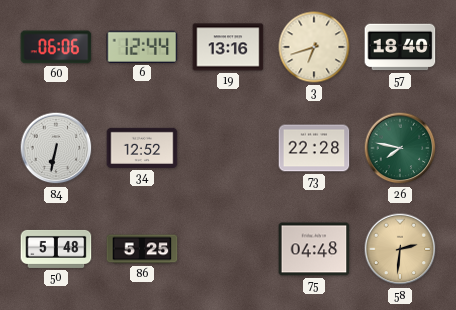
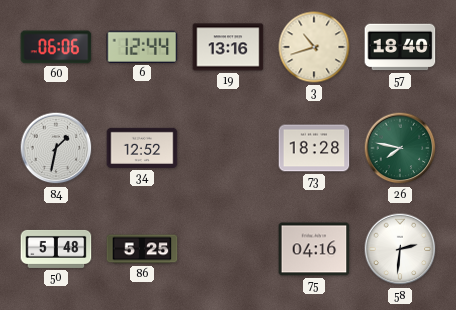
3: 6:42 -> 10:42 (314, 47)
84: 6:32 -> 1:32 (56, 148)
73: 22:28 -> 18:28 (314, 148)
75: 04:48 -> 04:16 (314, 249)
58 dial: champagne -> white (400, 249)
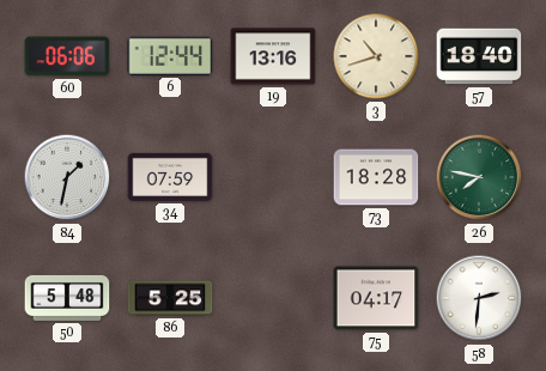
34: 12:52 -> 07:59 (170, 177)
75: 04:16 -> 04:17 (376, 298)
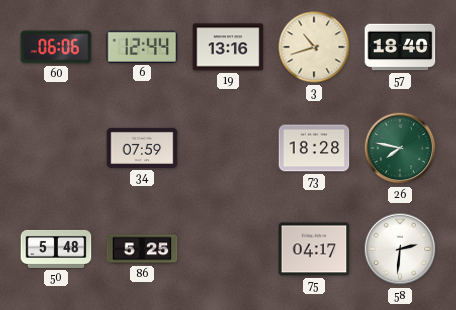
84: 1:32 -> none (67, 177)
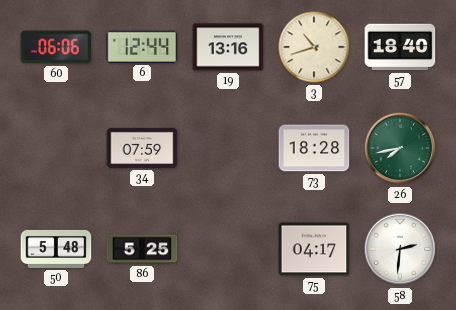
26: 7:47 -> 7:43 (400, 148)
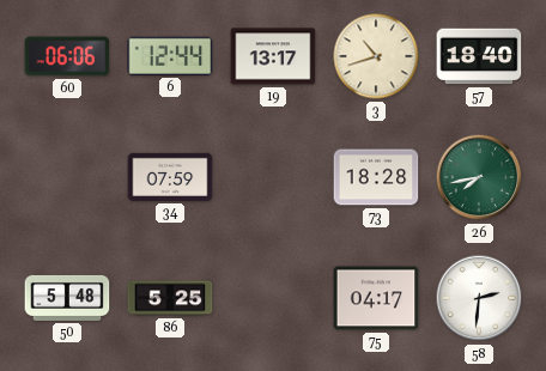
19: 13:16 -> 13:17 (273, 56)
